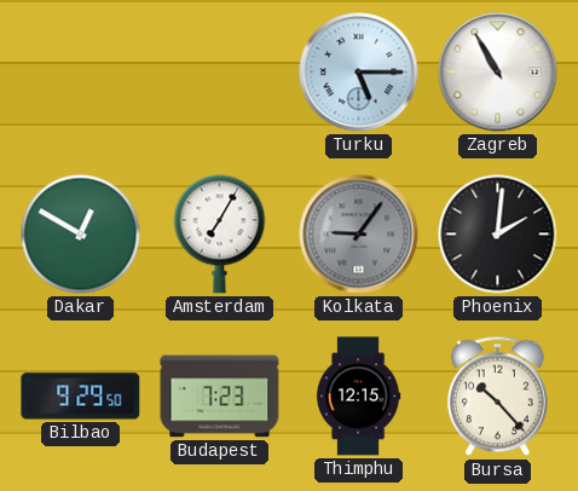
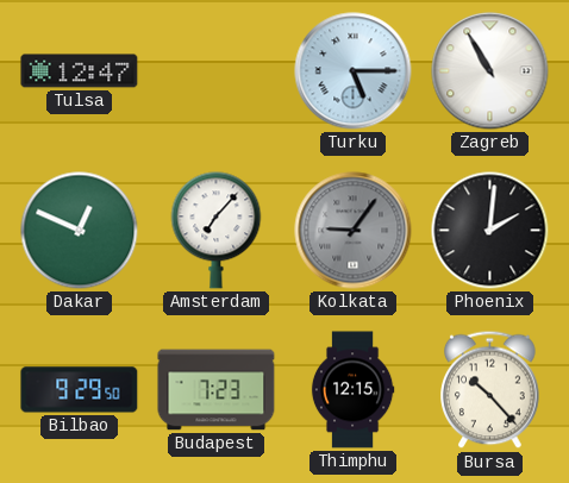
Tulsa: none -> 12:47 (80, 71)
Dakar: 12:50 -> 12:49 (80, 231)
Amsterdam: 7:05 -> 7:07 (217, 231)
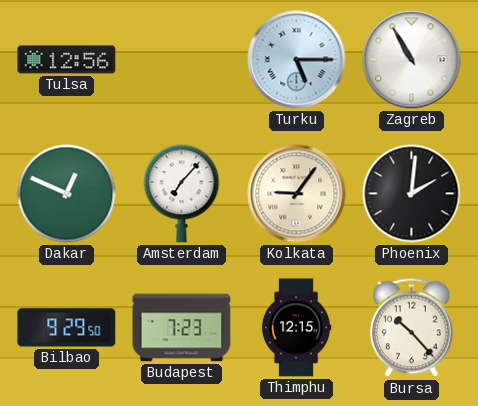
Tulsa: 12:47 -> 12:56 (67, 60)
Kolkata dial: grey -> cream (297, 194)
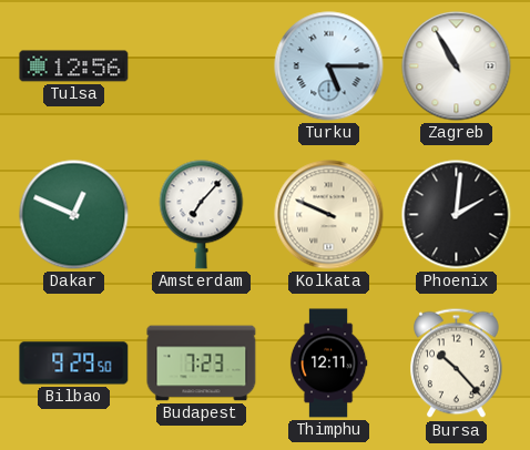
Kolkata: 9:06 -> 9:49 (329, 215)
Thimphu: 12:15 -> 12:11 (328, 364)
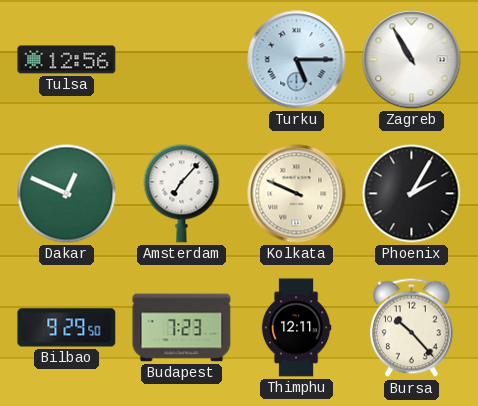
Phoenix: 2:01 -> 2:05 (412, 194)
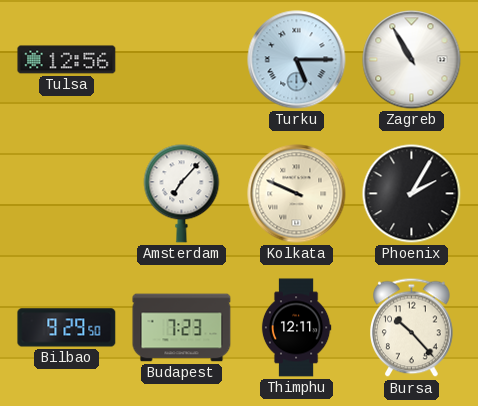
Dakar: 12:49 -> none (67, 194)
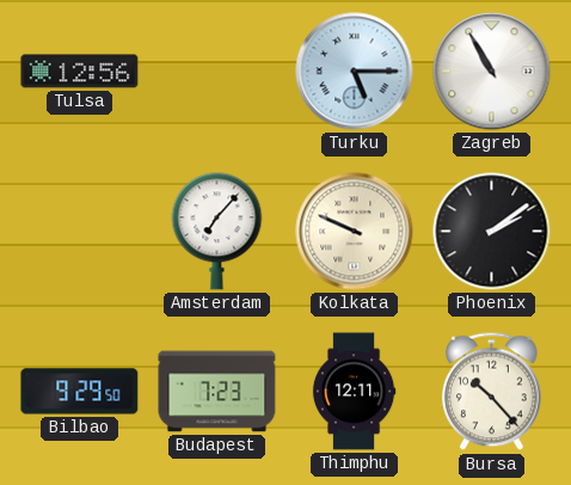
Phoenix: 2:05 -> 2:09 (492, 232)
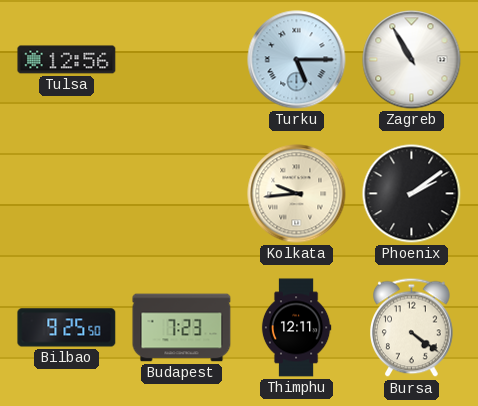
Amsterdam: 7:07 -> none (217, 232)
Kolkata: 9:49 -> 9:44 (297, 194)
Bilbao: 9:29 -> 9:25 (67, 328)
Bursa: 10:23 -> 4:21 (412, 328)
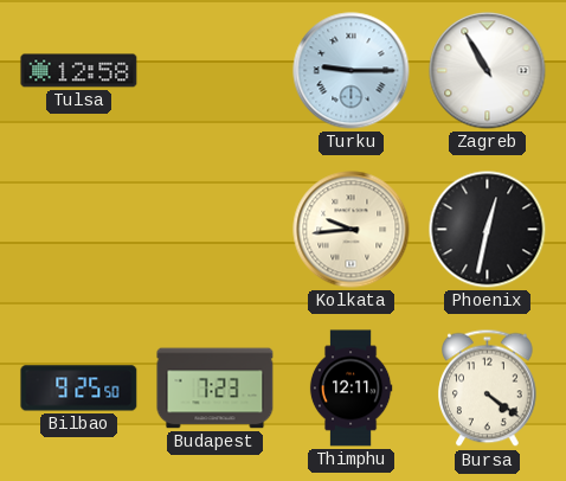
Tulsa: 12:56 -> 12:58 (79, 71)
Turku: 5:15 -> 9:15 (352, 71)
Phoenix: 2:09 -> 12:32 (488, 230)
